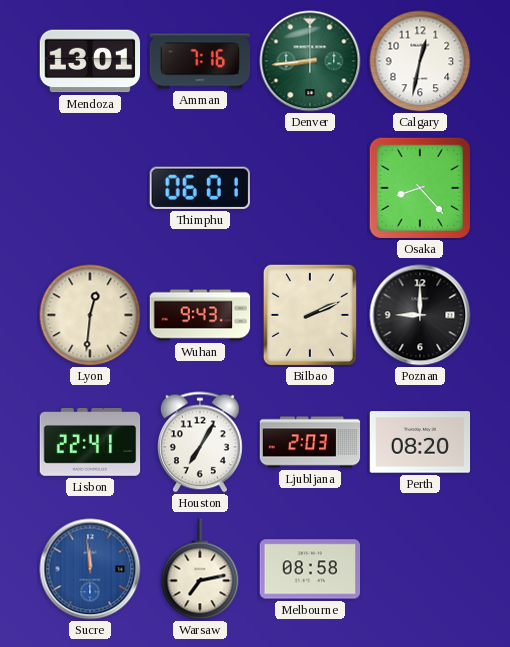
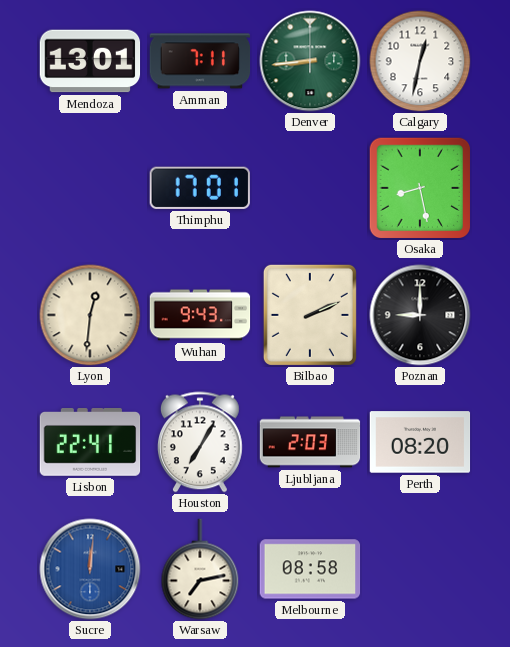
Amman: 7:16 -> 7:11 (200, 61)
Thimphu: 06:01 -> 17:01 (200, 188)
Osaka: 8:23 -> 8:28 (419, 187)
Sucre: 11:59 -> 12:01 (90, 569)
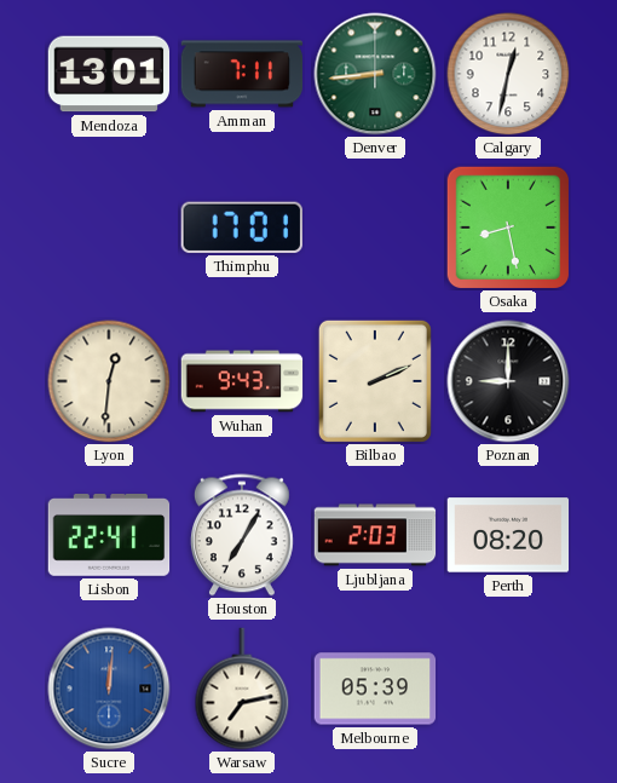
Melbourne: 08:58 -> 05:39 (375, 689)
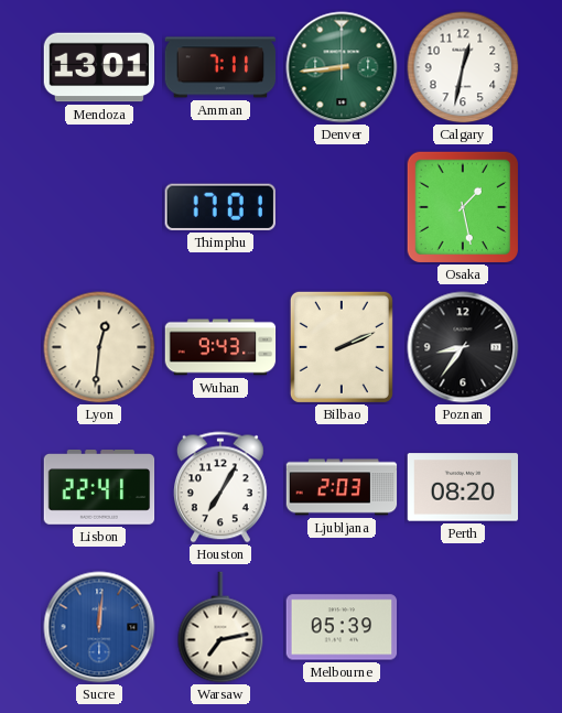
Osaka: 8:28 -> 1:28 (462, 206)
Poznan: 9:00 -> 8:36 (463, 347)
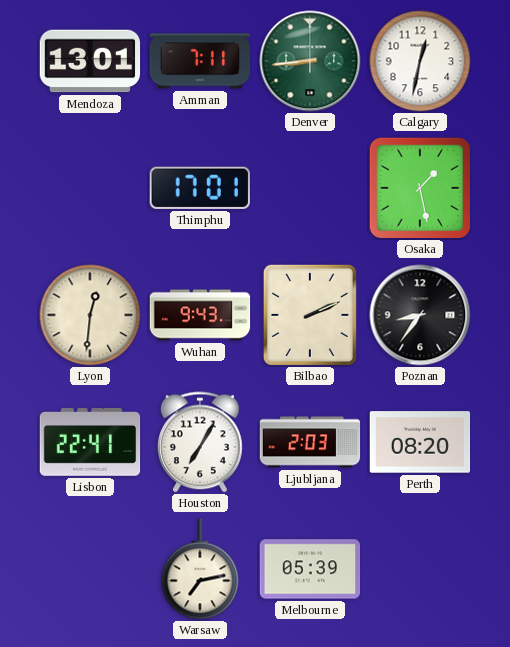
Sucre: 12:01 -> none (99, 627)
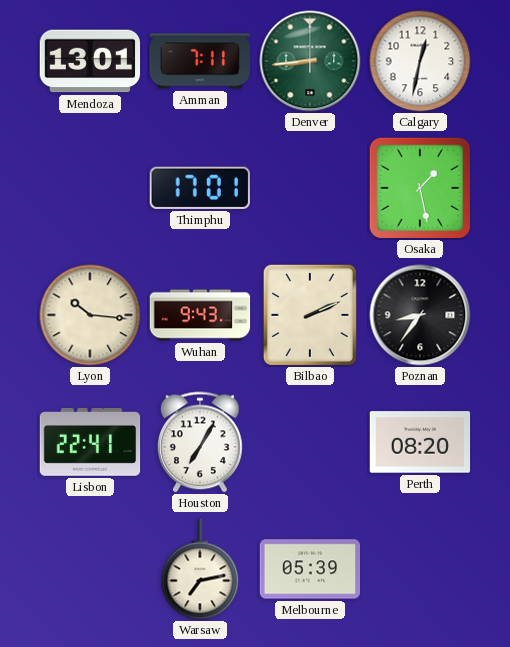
Lyon: 12:31 -> 10:16 (90, 315)
Ljubljana: 2:03 -> none (310, 442)
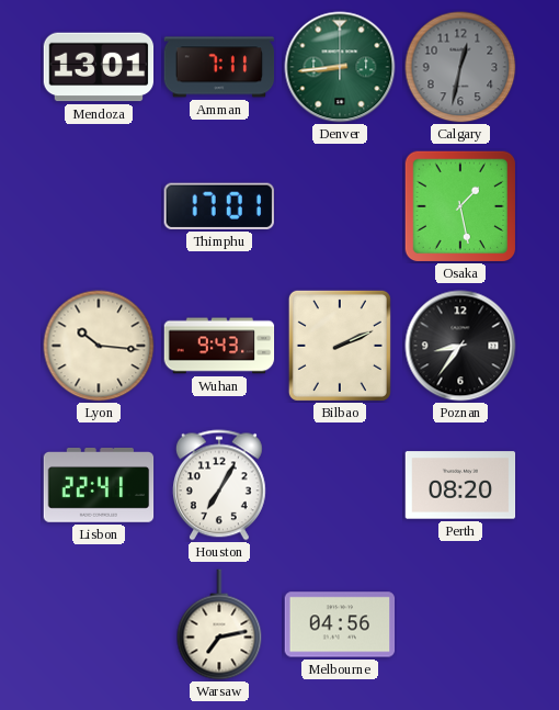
Calgary dial: white -> grey (460, 67)
Melbourne: 05:39 -> 04:56 (340, 624)
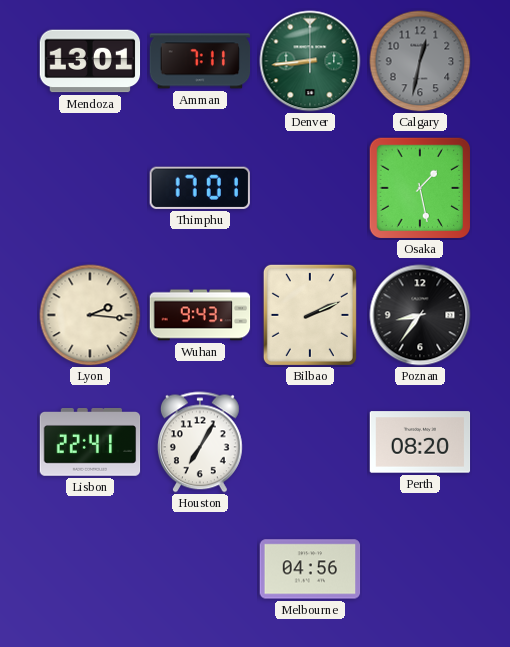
Lyon: 10:16 -> 2:16 (90, 315)
Warsaw: 7:13 -> none (219, 624)
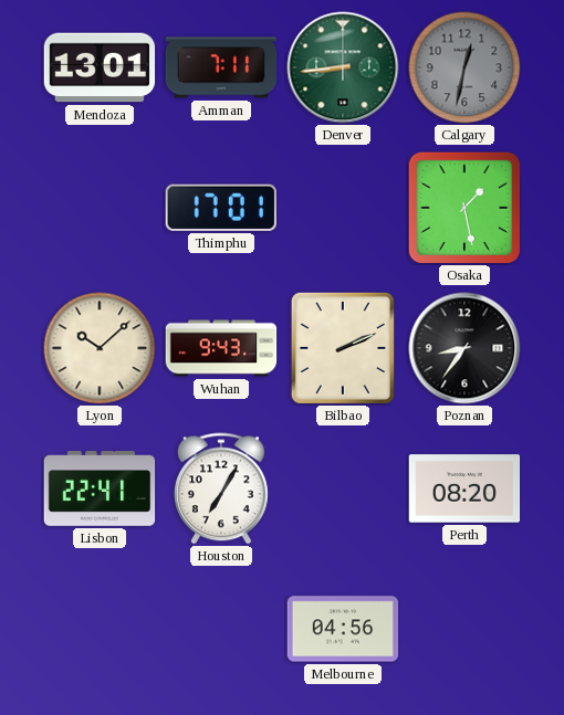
Lyon: 2:16 -> 10:08 (100, 348)
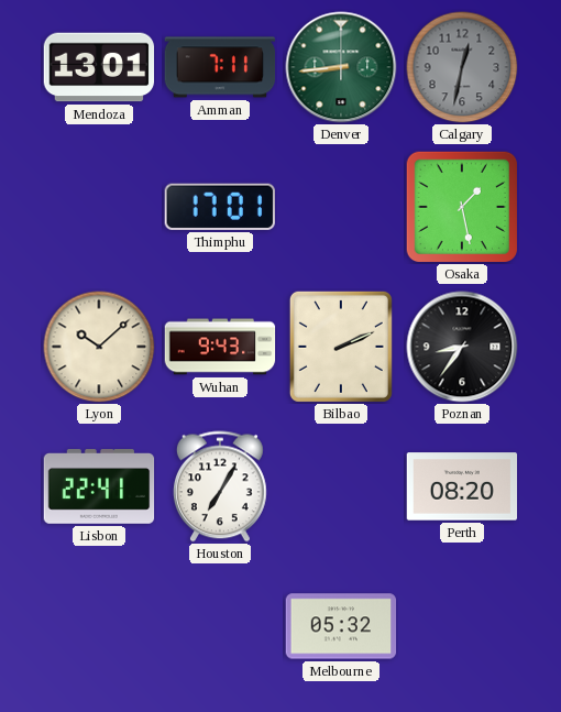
Melbourne: 04:56 -> 05:32 (341, 626)
